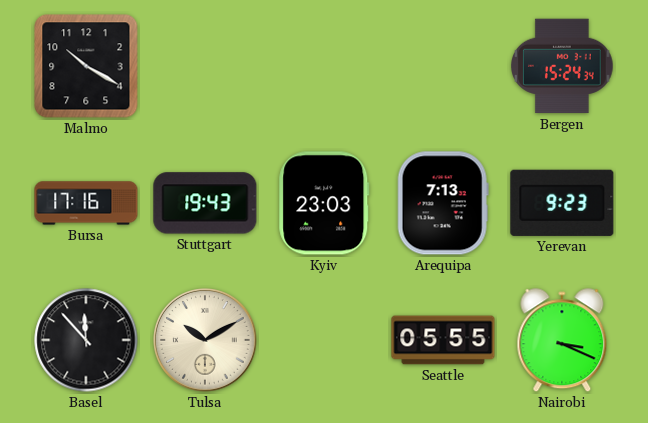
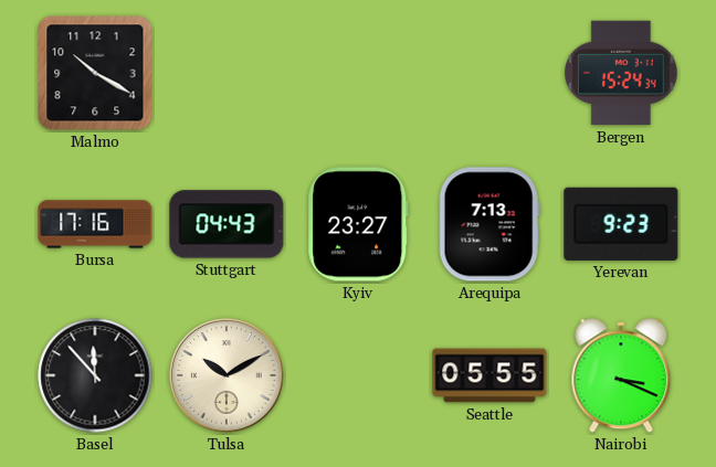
Stuttgart: 19:43 -> 04:43 (227, 224)
Kyiv: 23:03 -> 23:27 (358, 224)
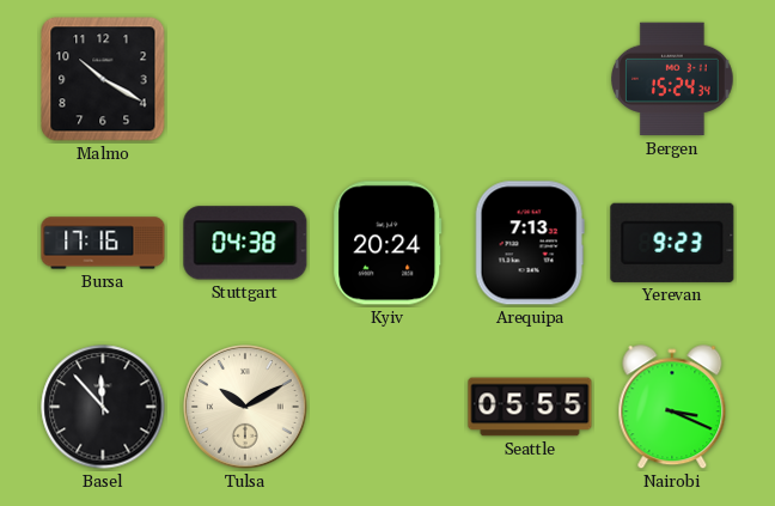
Stuttgart: 04:43 -> 04:38 (245, 243)
Kyiv: 23:27 -> 20:24 (388, 243)
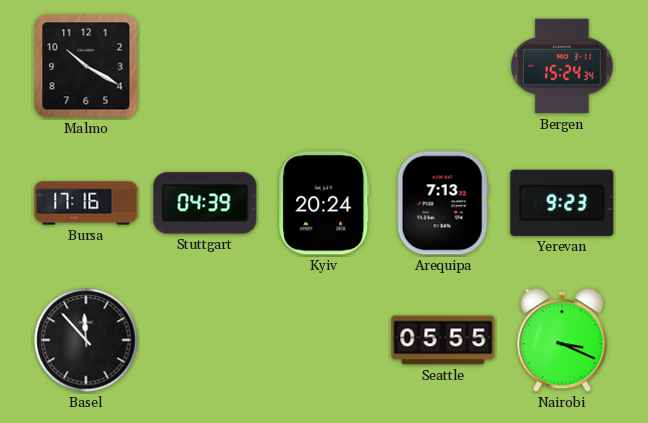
Stuttgart: 04:38 -> 04:39 (205, 203)
Tulsa: 10:10 -> none (246, 408)
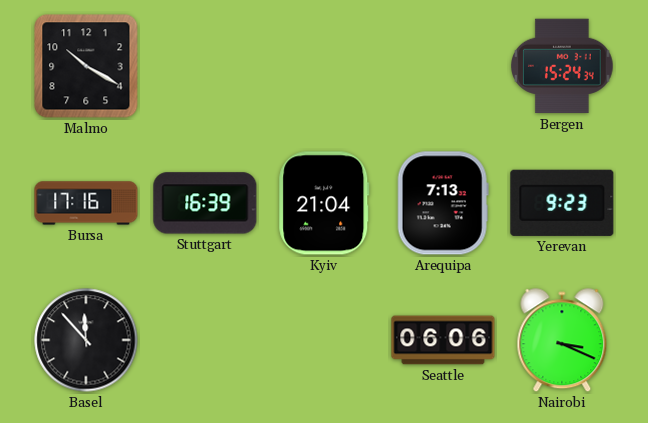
Stuttgart: 04:39 -> 16:39 (205, 203)
Kyiv: 20:24 -> 21:04 (324, 203)
Seattle: 05:55 -> 06:06 (443, 340)
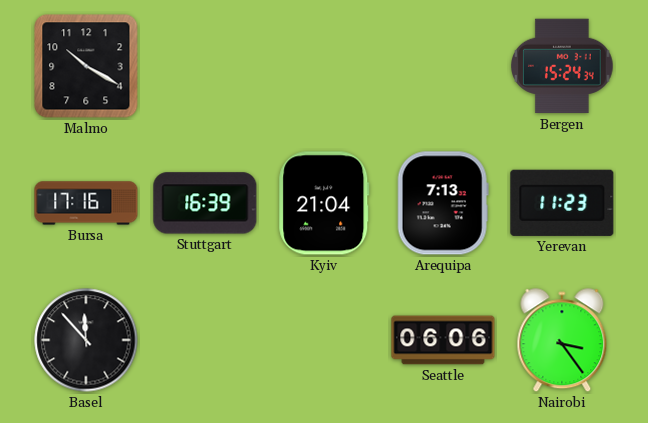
Yerevan: 9:23 -> 11:23 (562, 203)
Nairobi: 3:19 -> 3:24 (562, 341)
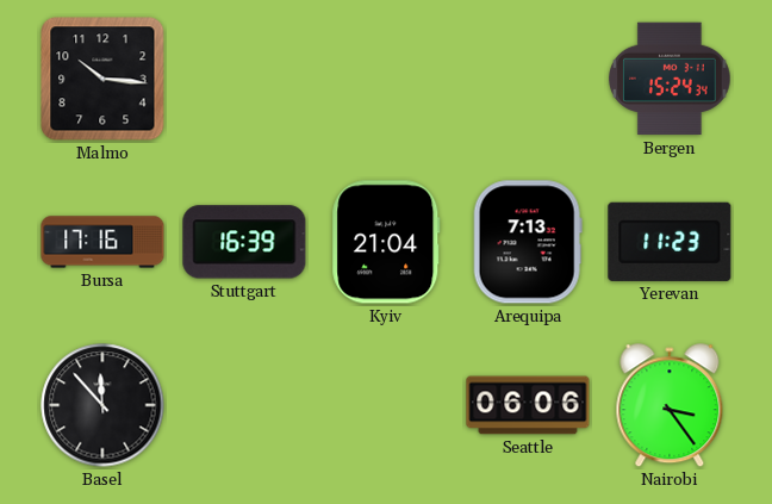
Malmo: 10:20 -> 10:16 (102, 79)
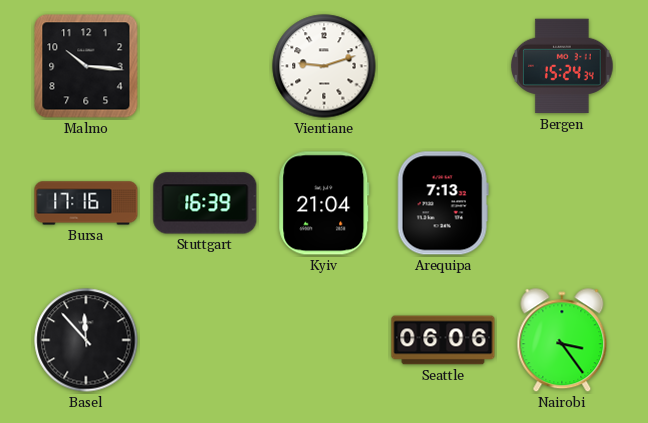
Vientiane: none -> 9:12 (324, 66)
Yerevan: 11:23 -> none (670, 242)
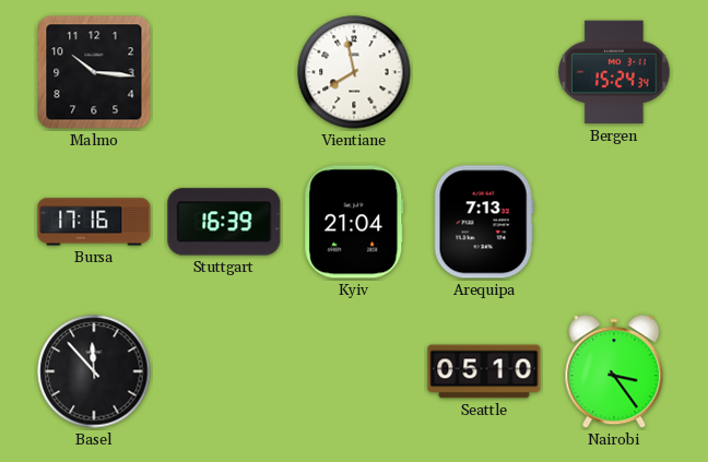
Vientiane: 9:12 -> 7:58 (354, 72)
Seattle: 06:06 -> 05:10 (484, 371)
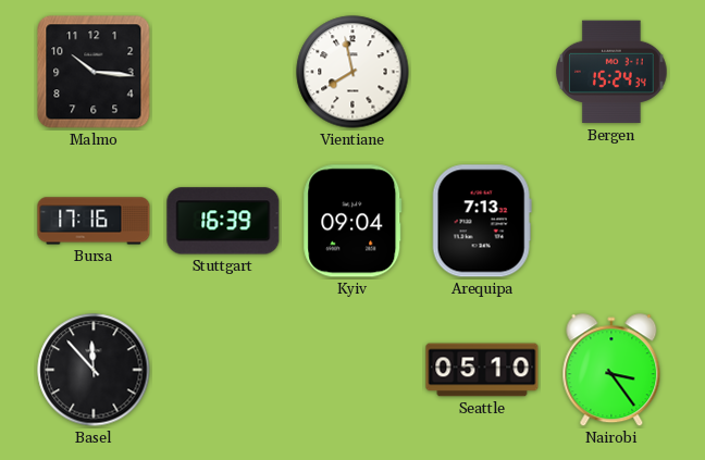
Kyiv: 21:04 -> 09:04 (352, 221)
